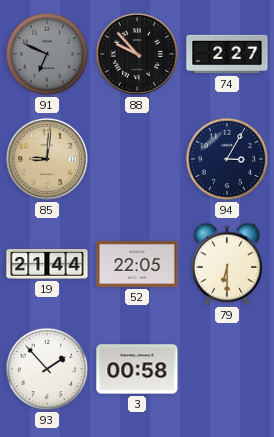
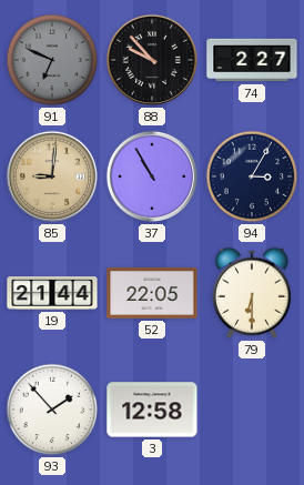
37: none -> 10:55 (152, 176)
3: 00:58 -> 12:58 (152, 410)
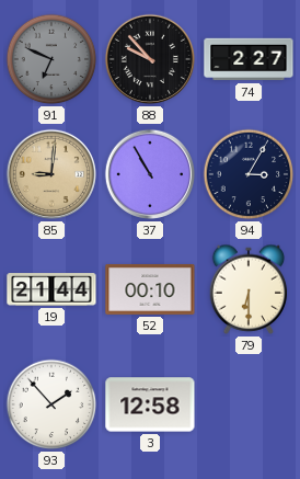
52: 22:05 -> 00:10 (150, 289)
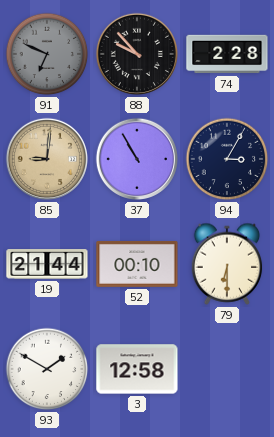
74: 2:27 -> 2:28 (227, 54)
93: 1:53 -> 1:50 (47, 369)
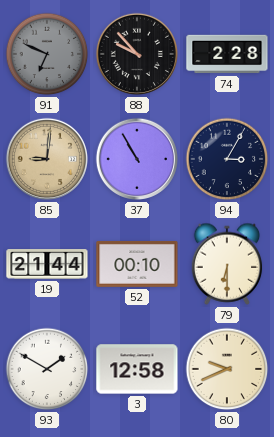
80: none -> 9:41 (227, 369)
